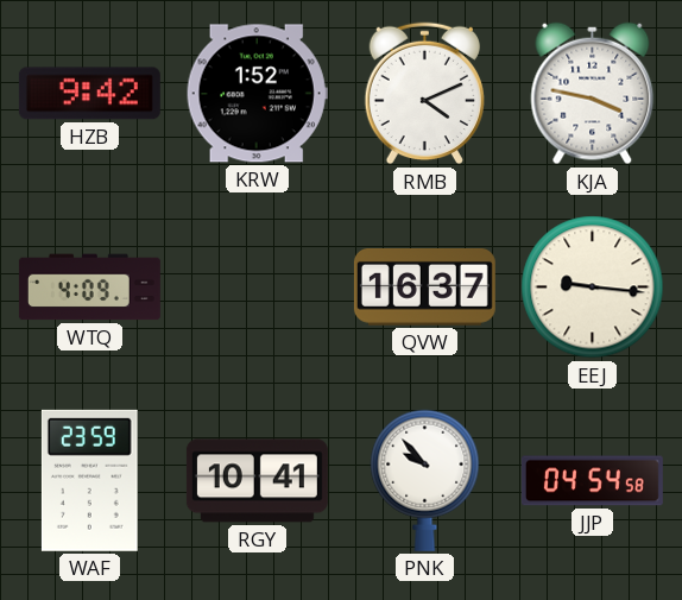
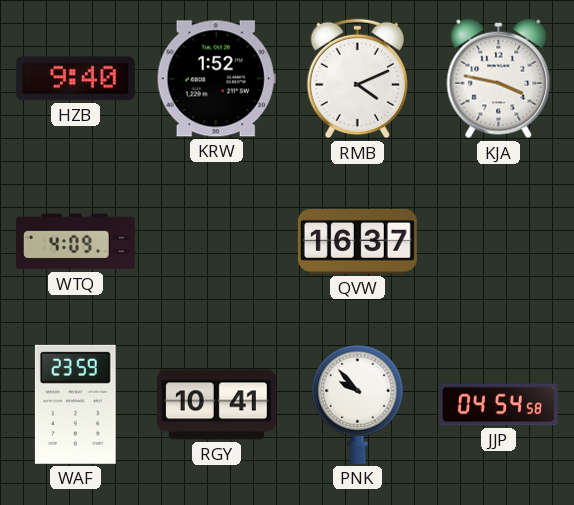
HZB: 9:42 -> 9:40 (75, 79)
EEJ: 9:16 -> none (593, 288)
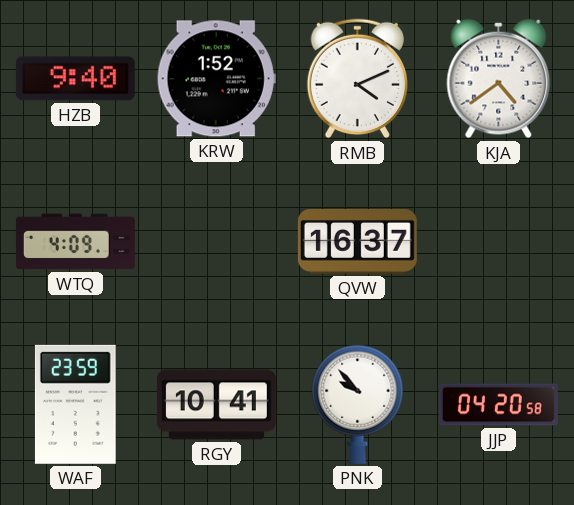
KJA: 3:47 -> 4:39 (499, 79)
JJP: 04:54 -> 04:20 (498, 405)
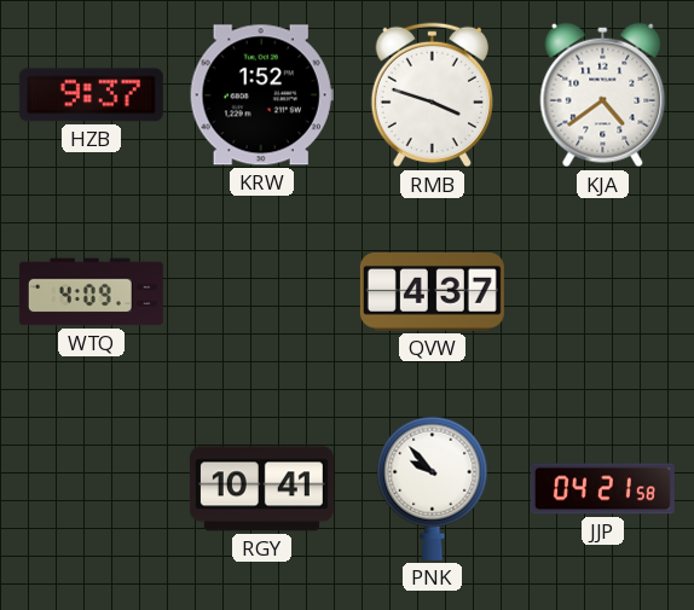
HZB: 9:40 -> 9:37 (91, 95)
RMB: 4:11 -> 3:48 (432, 95)
QVW: 16:37 -> 4:37 (432, 292)
WAF: 23:59 -> none (75, 404)
JJP: 04:20 -> 04:21 (602, 489)
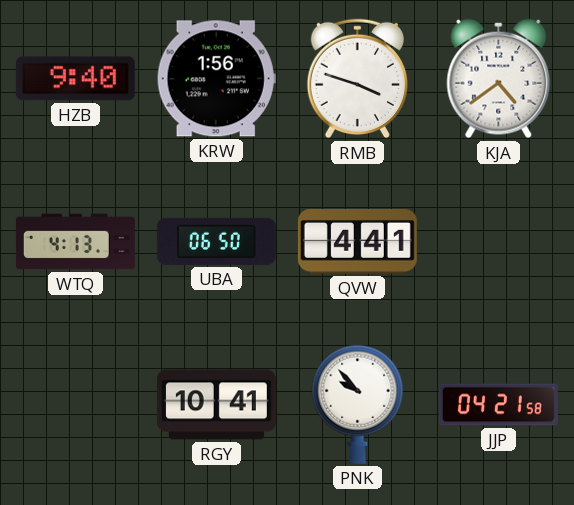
HZB: 9:37 -> 9:40 (75, 79)
KRW: 1:52 -> 1:56 (216, 79)
WTQ: 4:09 -> 4:13 (75, 242)
UBA: none -> 06:50 (216, 241)
QVW: 4:37 -> 4:41 (357, 242)
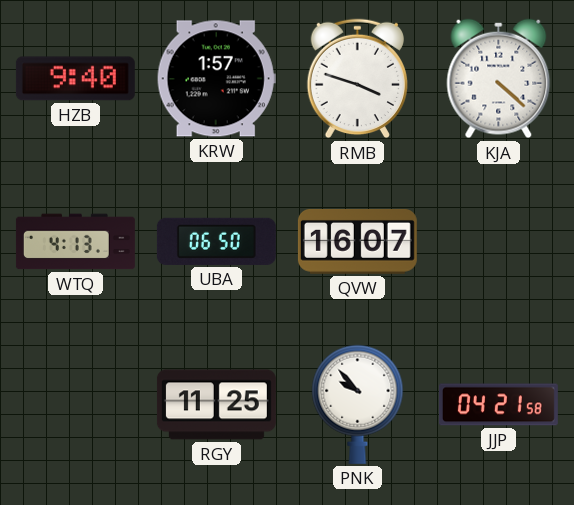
KRW: 1:56 -> 1:57 (216, 79)
KJA: 4:39 -> 4:22 (499, 79)
QVW: 4:41 -> 16:07 (357, 242)
RGY: 10:41 -> 11:25 (216, 405)
